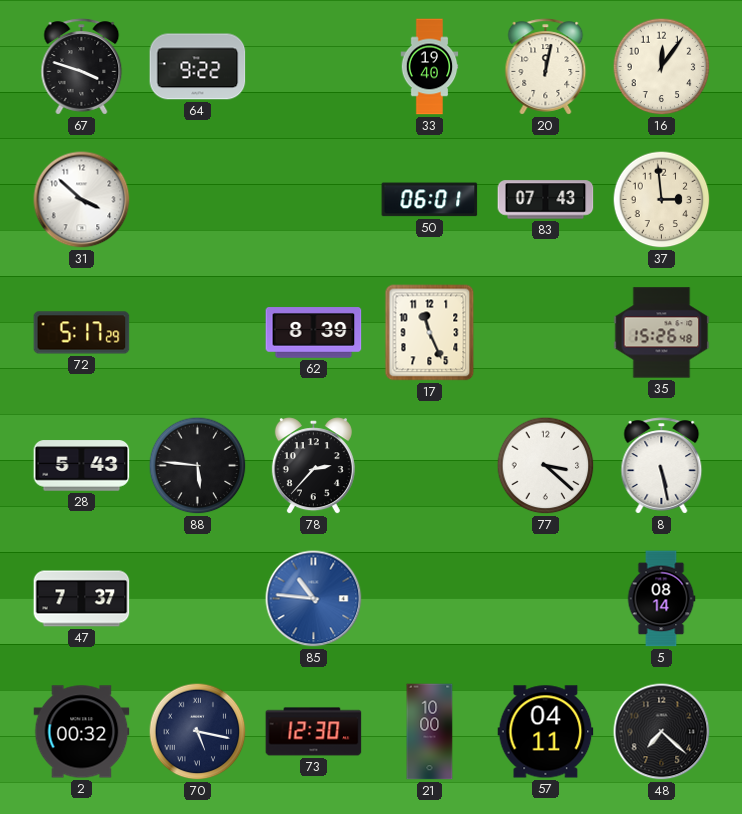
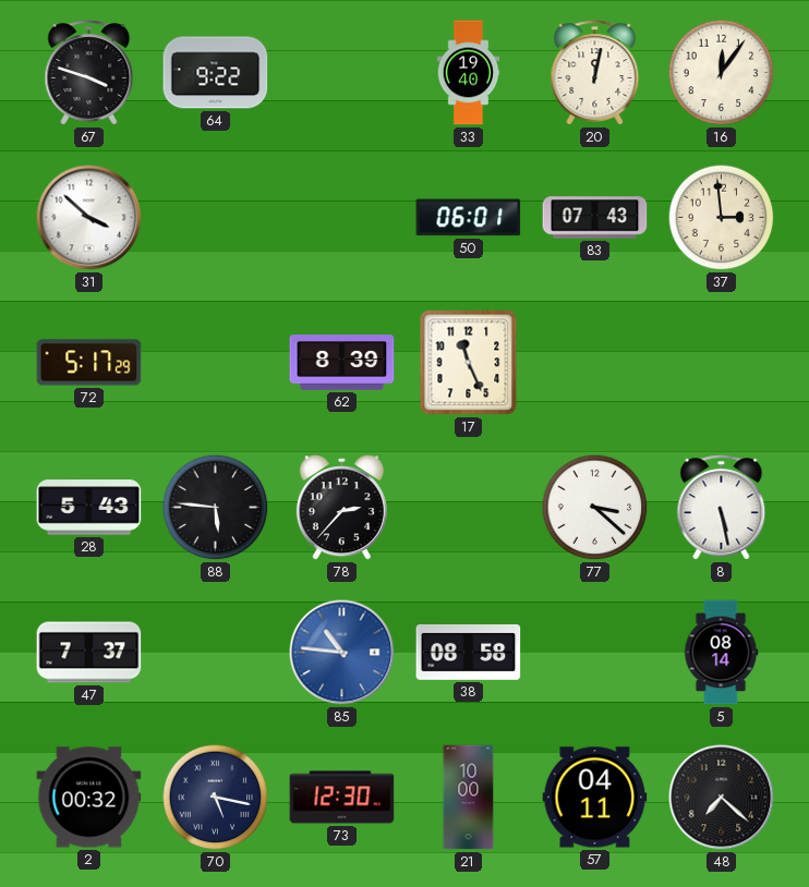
35: 15:26 -> none (662, 333)
38: none -> 08:58 (469, 652)
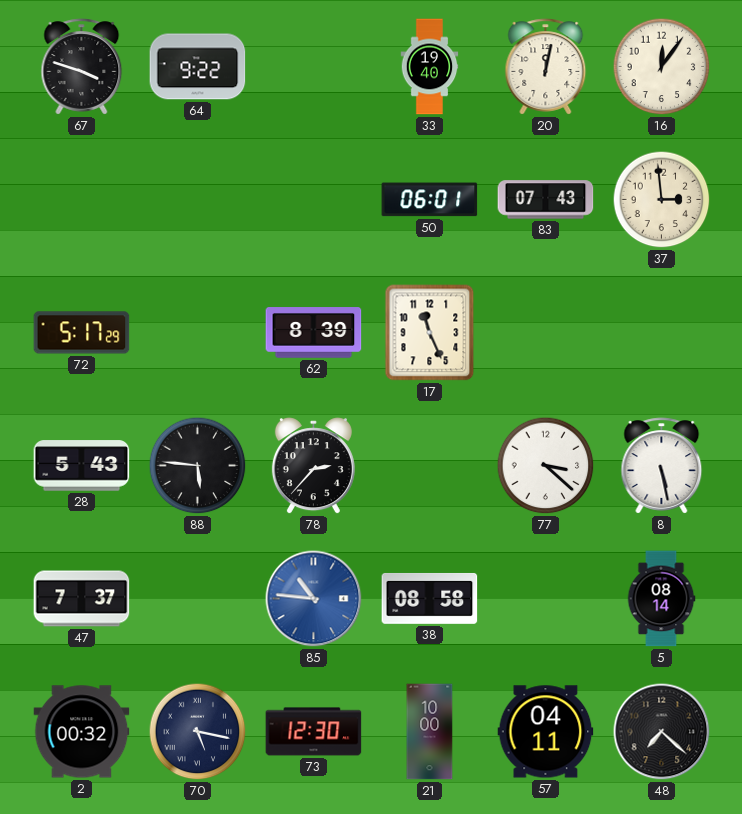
31: 3:52 -> none (89, 218)
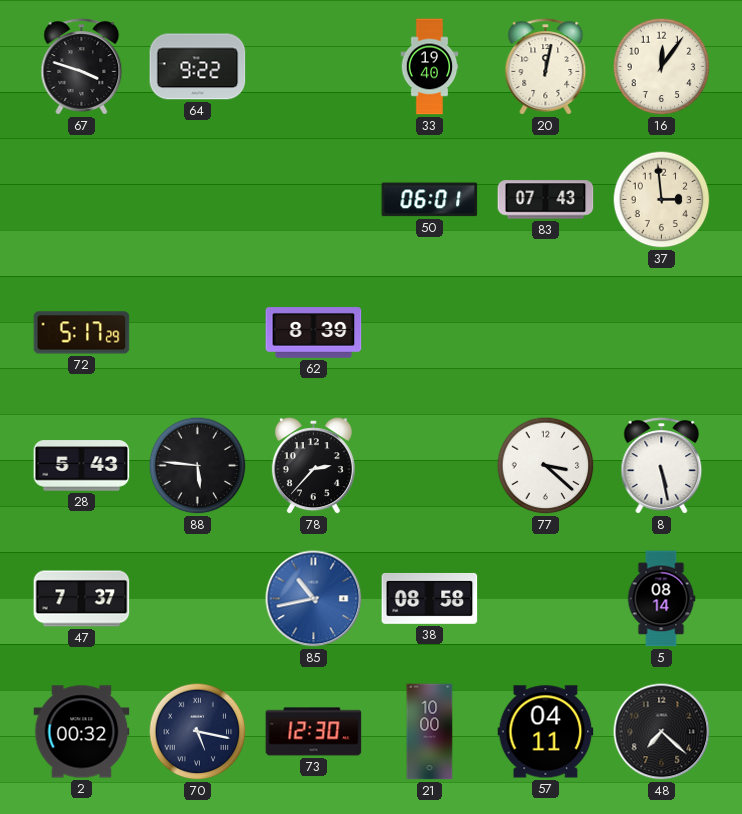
17: 11:26 -> none (430, 333)
85: 10:46 -> 10:43 (314, 599)
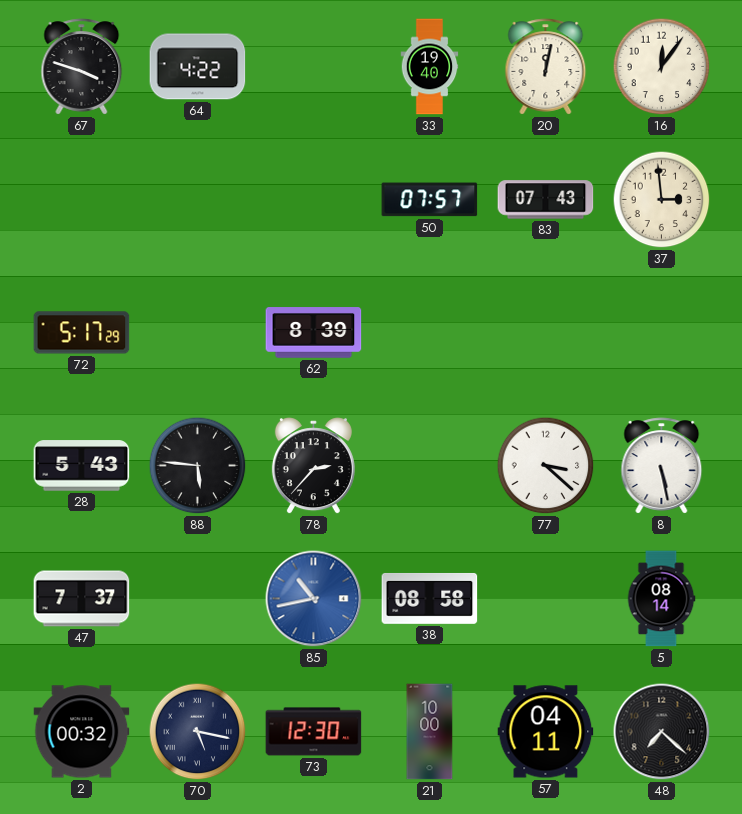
64: 9:22 -> 4:22 (198, 67)
50: 06:01 -> 07:57 (430, 200)
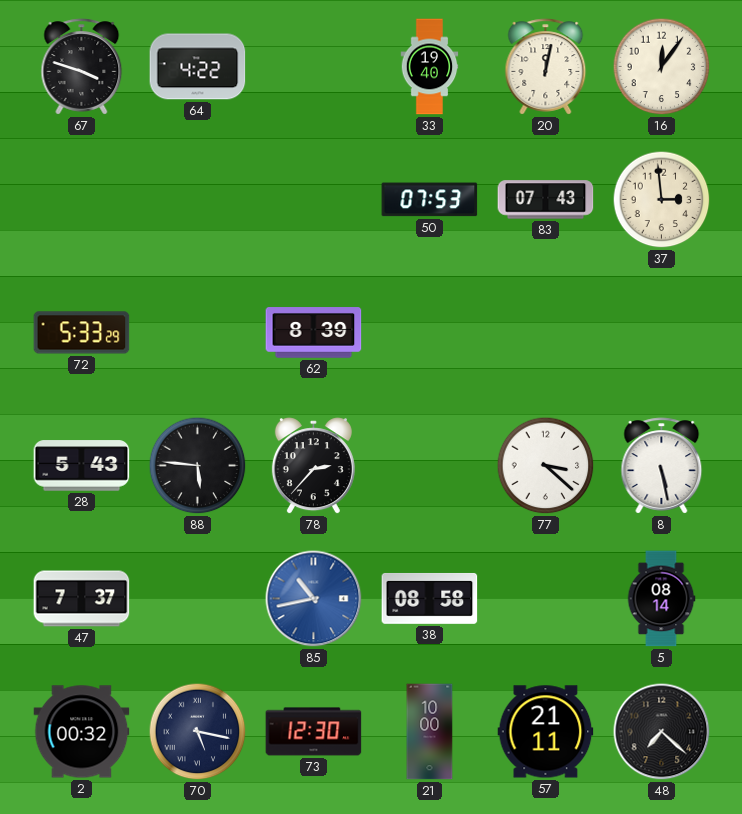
50: 07:57 -> 07:53 (430, 200)
72: 5:17 -> 5:33 (82, 333)
57: 04:11 -> 21:11 (546, 732)
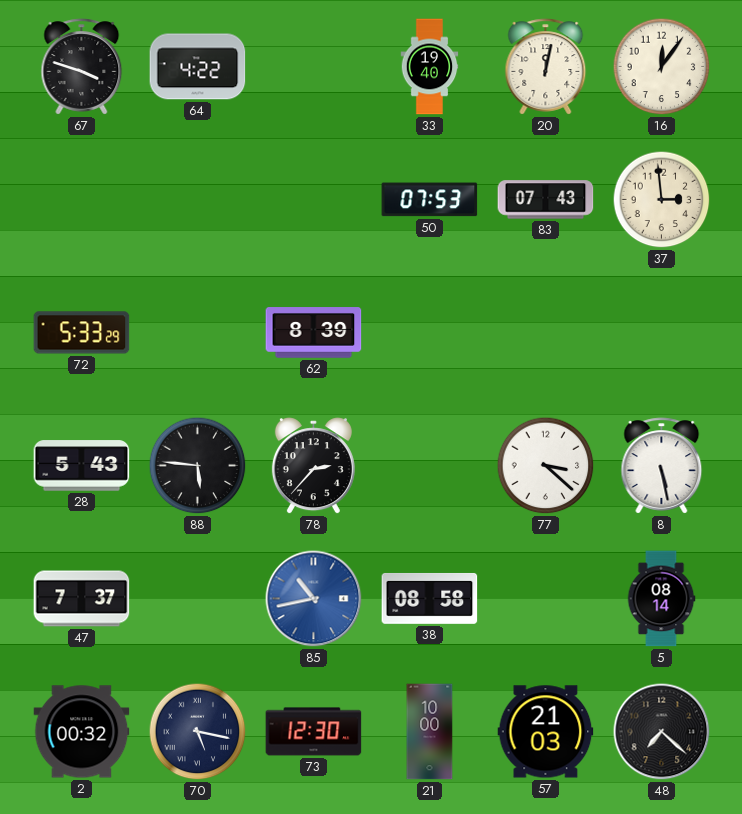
57: 21:11 -> 21:03 (546, 732)
